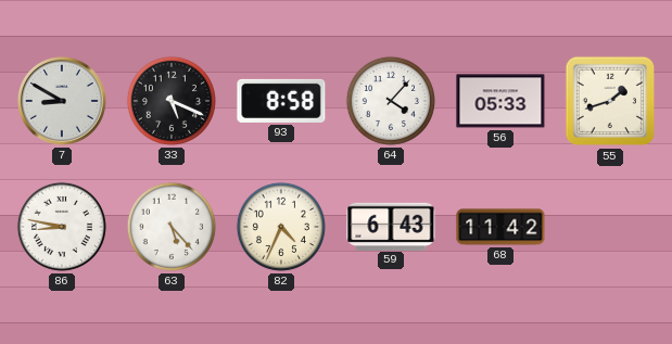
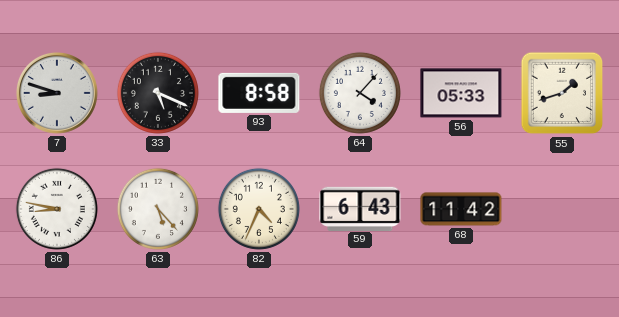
7: 8:50 -> 8:48 (57, 93)
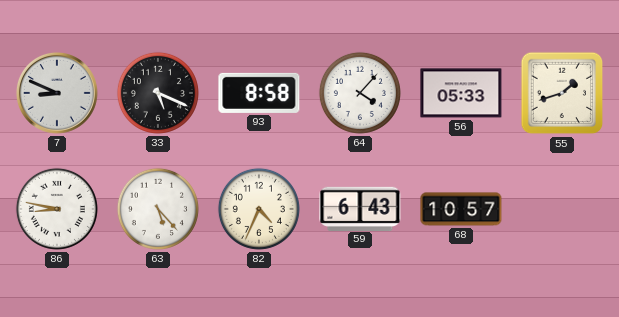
7: 8:48 -> 8:49 (57, 93)
68: 11:42 -> 10:57 (461, 209)
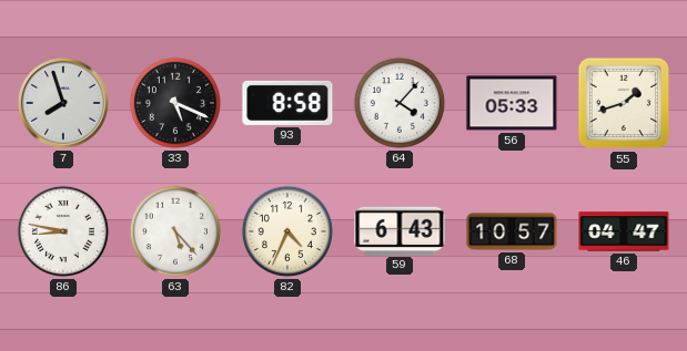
7: 8:49 -> 7:57 (63, 103)
46: none -> 04:47 (624, 231)
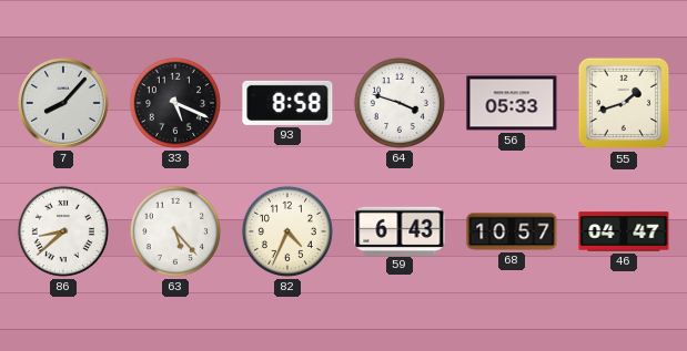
7: 7:57 -> 8:07 (63, 103)
64: 4:07 -> 3:48 (400, 103)
86: 8:47 -> 8:38 (63, 231)
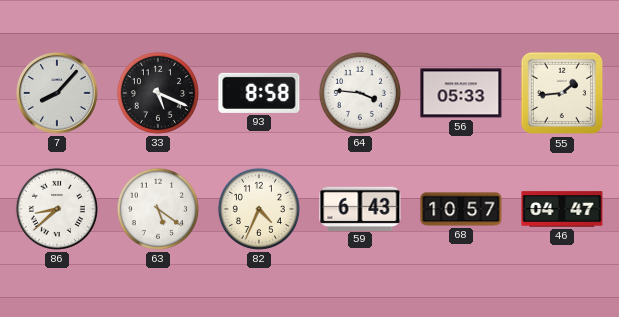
64: 3:48 -> 3:46 (360, 93)
55: 1:42 -> 1:44 (562, 93)
63: 5:23 -> 5:21 (158, 209)
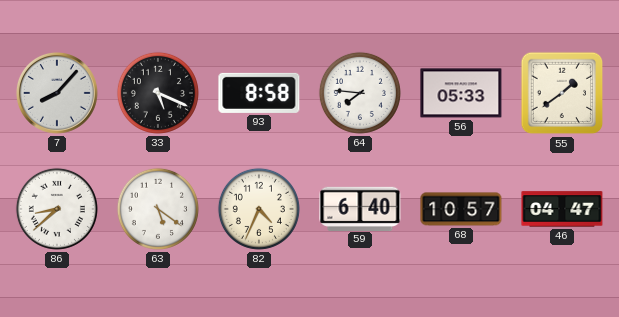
64: 3:46 -> 7:46 (360, 93)
55: 1:44 -> 1:39 (562, 93)
59: 6:43 -> 6:40 (360, 208)
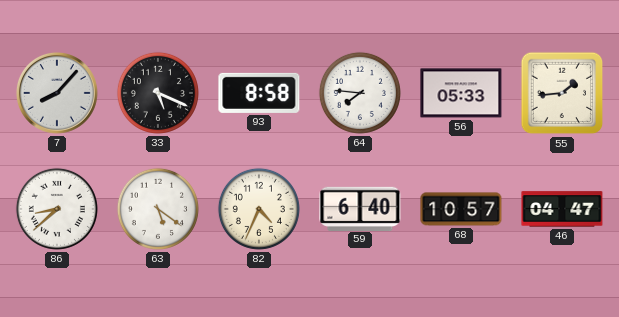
55: 1:39 -> 1:44 (562, 93)
